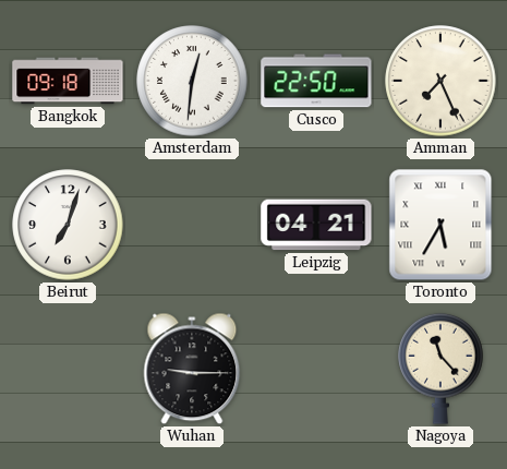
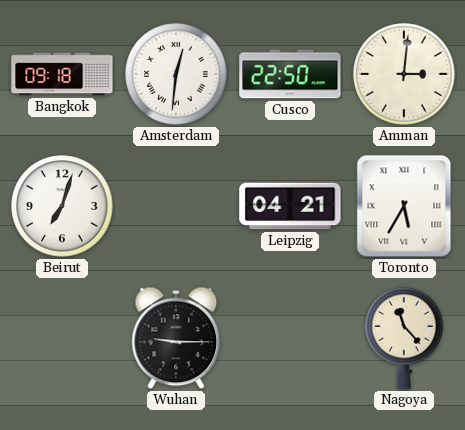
Amman: 7:26 -> 3:01 (404, 74)
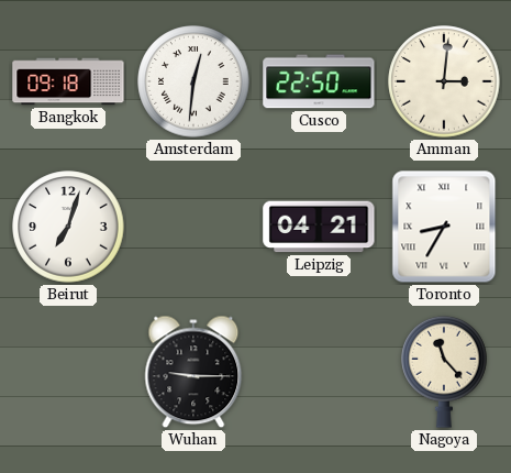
Toronto: 5:35 -> 8:35 (444, 227)
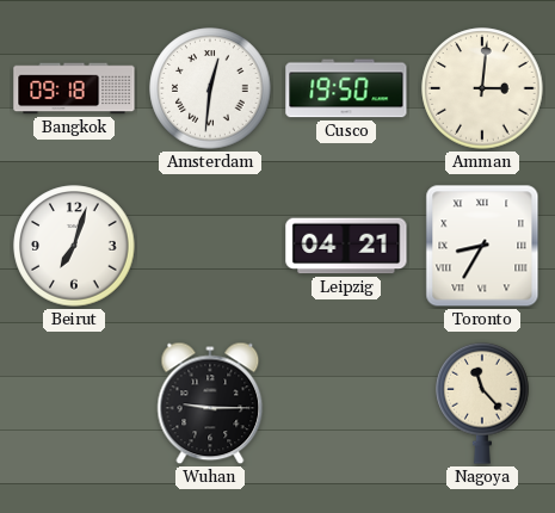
Cusco: 22:50 -> 19:50 (346, 88)
